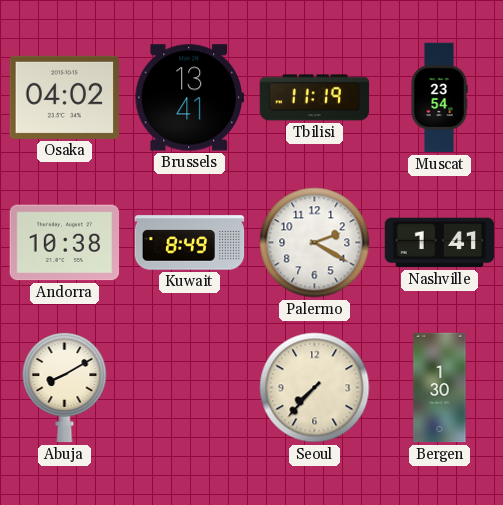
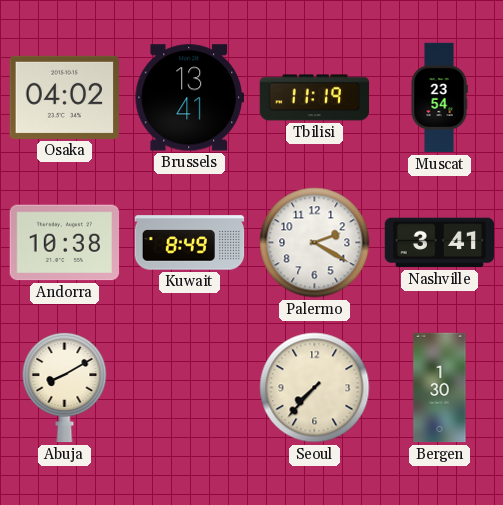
Nashville: 1:41 -> 3:41 (440, 243)
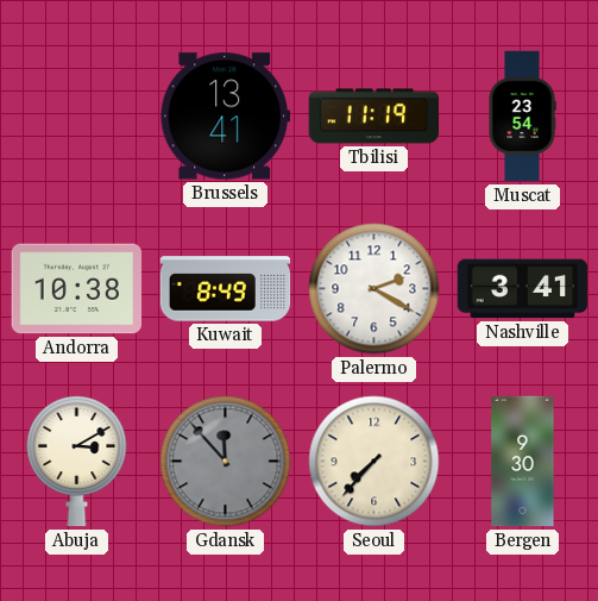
Osaka: 04:02 -> none (64, 97)
Abuja: 8:10 -> 3:10 (77, 461)
Gdansk: none -> 11:53 (226, 462)
Bergen: 1:30 -> 9:30 (523, 462)
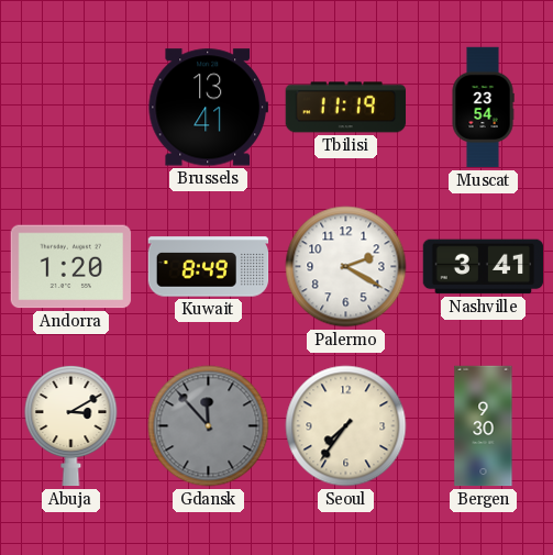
Andorra: 10:38 -> 1:20 (71, 267)
Seoul: 7:37 -> 7:36 (346, 426)
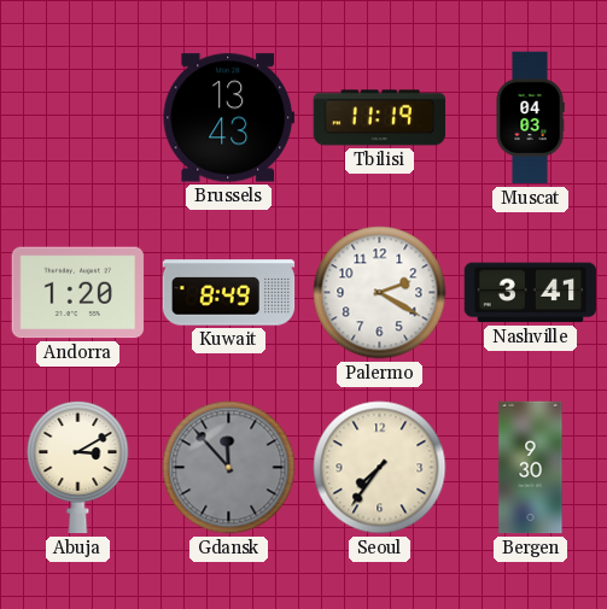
Brussels: 13:41 -> 13:43 (228, 118)
Muscat: 23:54 -> 04:03 (530, 118)
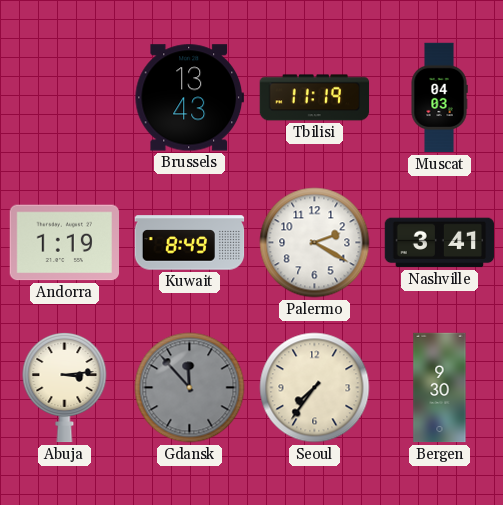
Andorra: 1:20 -> 1:19 (65, 243)
Abuja: 3:10 -> 3:14 (65, 387)
